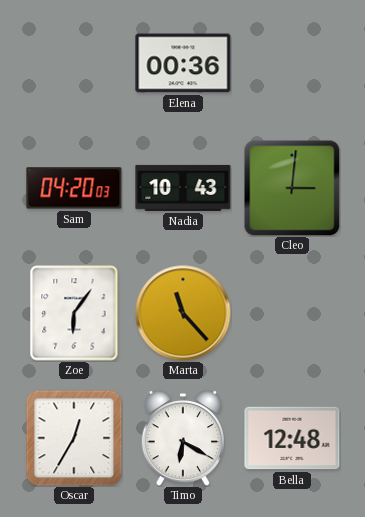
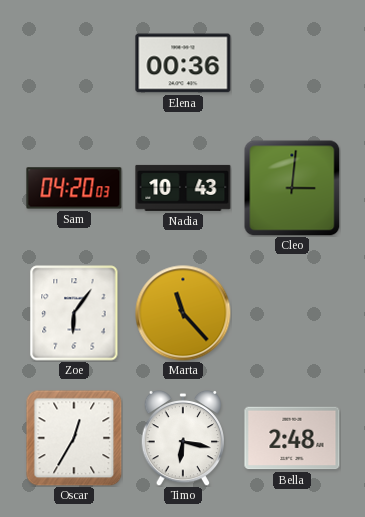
Timo: 6:20 -> 6:17 (183, 438)
Bella: 12:48 -> 2:48 (292, 438)
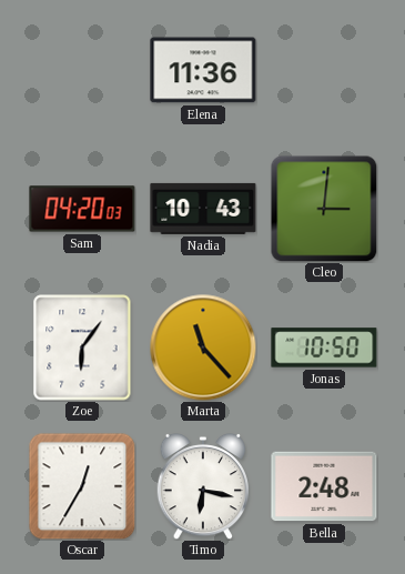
Elena: 00:36 -> 11:36 (203, 70)
Jonas: none -> 10:50 (324, 348)
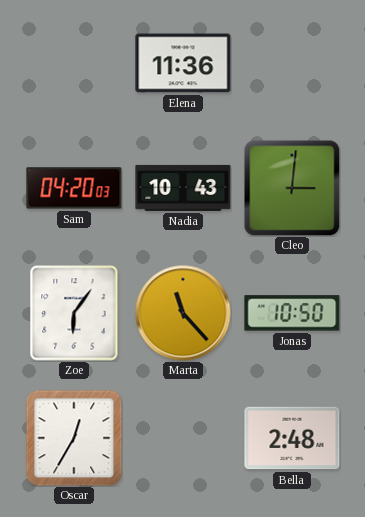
Timo: 6:17 -> none (203, 486)
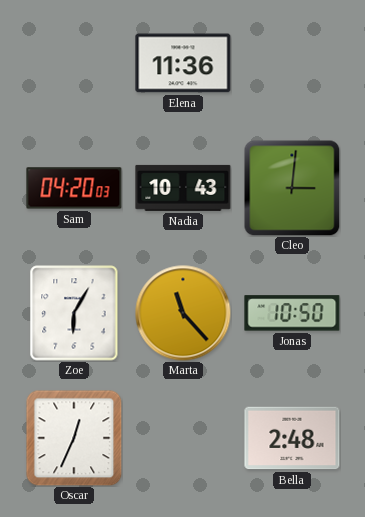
Zoe: 6:06 -> 6:05 (74, 313)
Oscar: 12:35 -> 12:34 (74, 438)
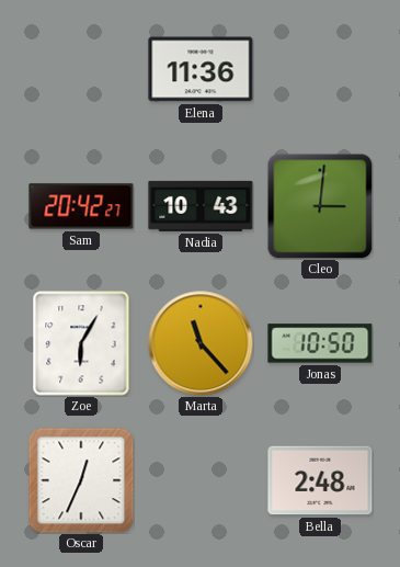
Sam: 04:20 -> 20:42 (81, 206)
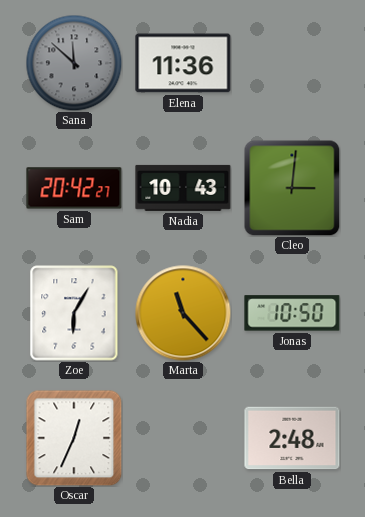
Sana: none -> 11:52 (74, 63)
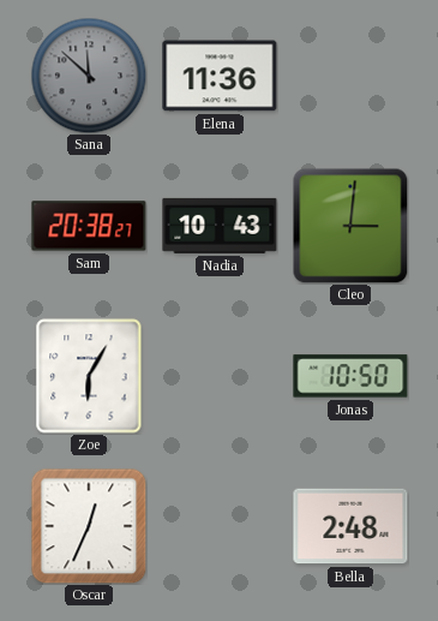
Sam: 20:42 -> 20:38 (89, 226)
Marta: 11:23 -> none (183, 313)
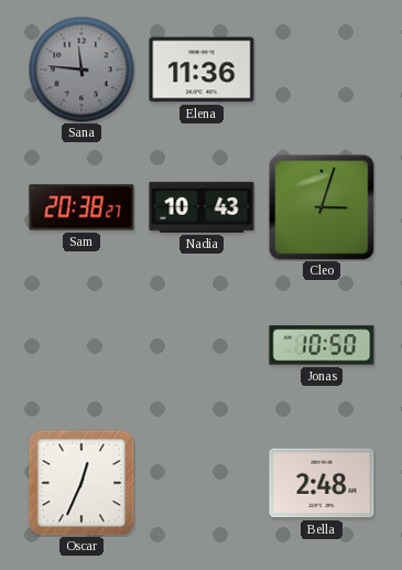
Sana: 11:52 -> 11:46 (82, 69)
Cleo: 3:01 -> 3:03 (322, 207)
Zoe: 6:05 -> none (89, 376)
